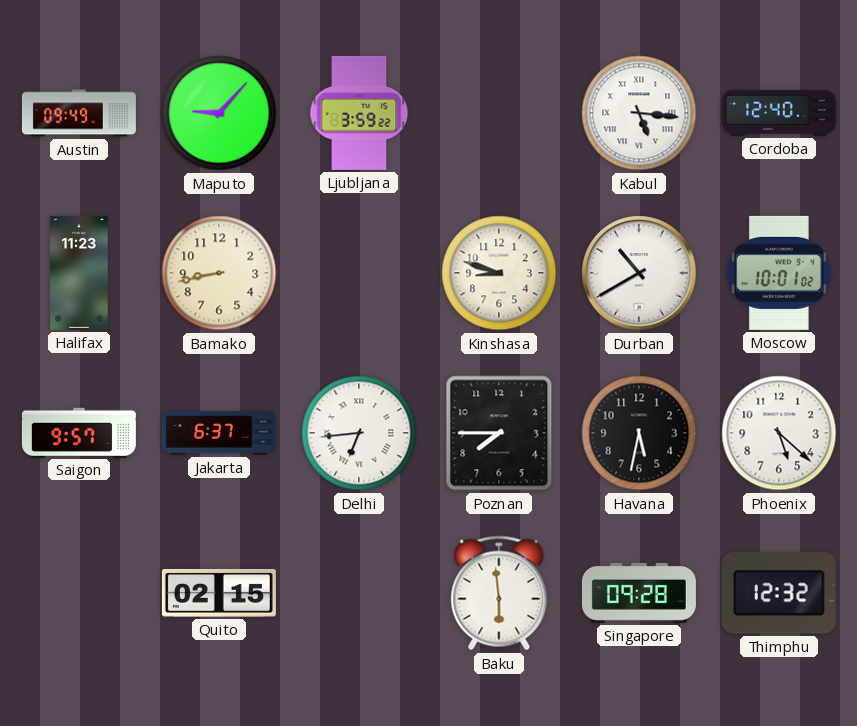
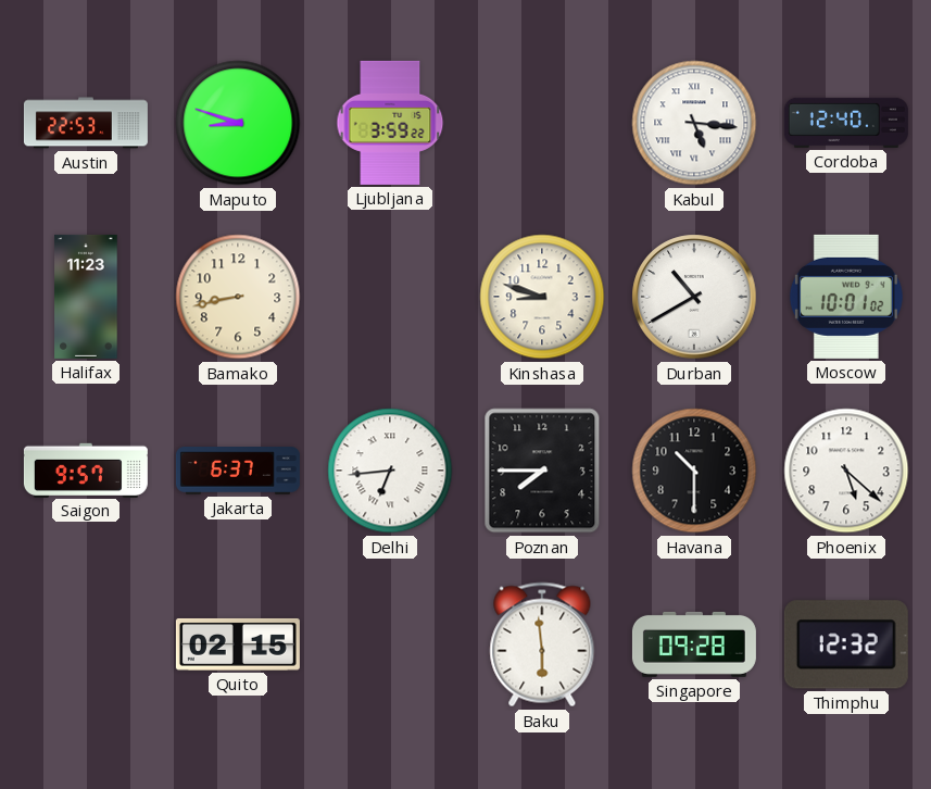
Austin: 09:49 -> 22:53 (86, 123)
Maputo: 9:07 -> 8:48 (238, 123)
Havana: 5:32 -> 10:30 (694, 471)
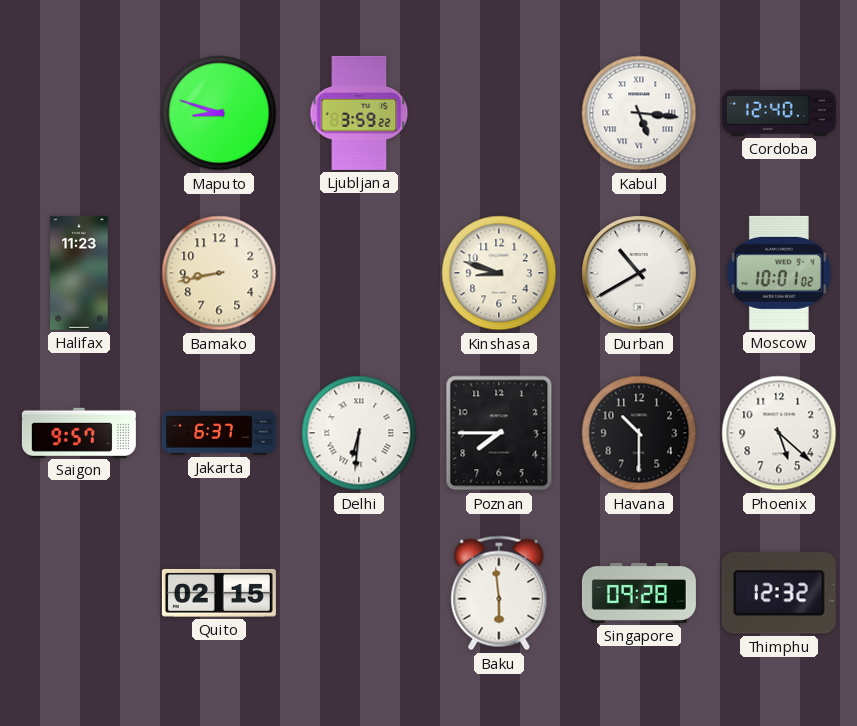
Austin: 22:53 -> none (86, 123)
Delhi: 6:44 -> 6:31 (359, 433)
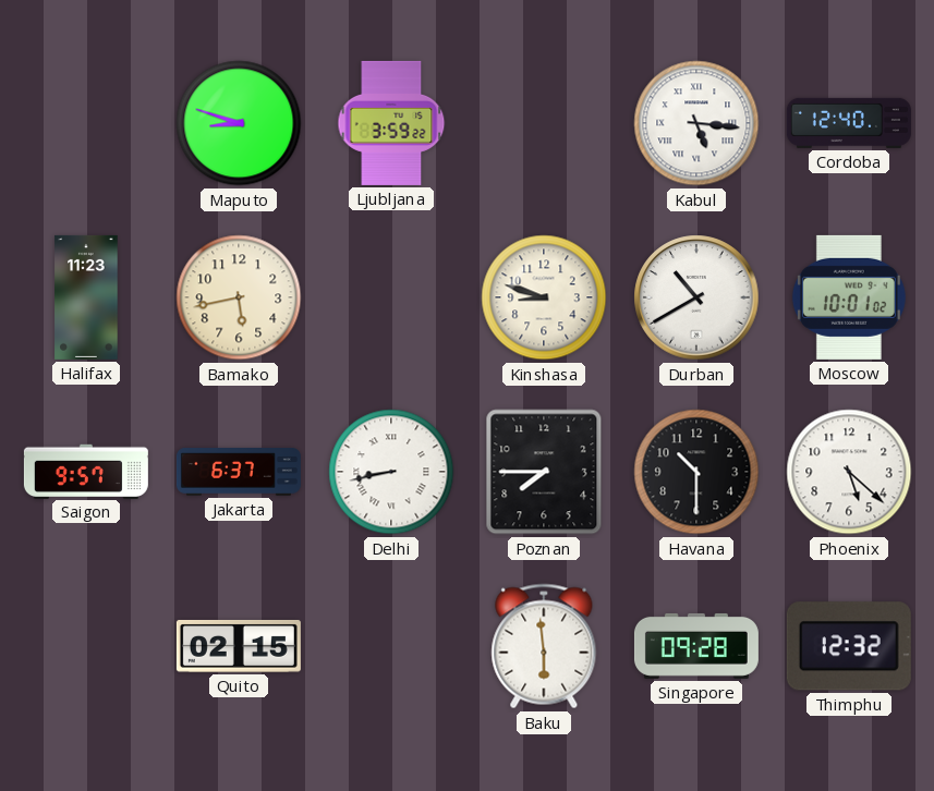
Bamako: 8:43 -> 5:43 (239, 297)
Delhi: 6:31 -> 8:43 (391, 472)
